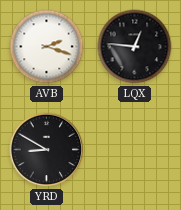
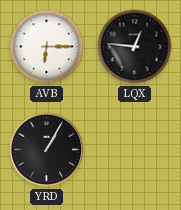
AVB: 2:18 -> 6:15 (47, 47)
YRD: 8:50 -> 1:05 (47, 150)
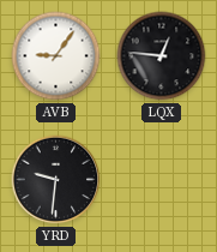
AVB: 6:15 -> 9:06 (56, 56)
YRD: 1:05 -> 9:31 (56, 180)
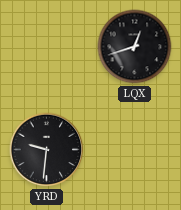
AVB: 9:06 -> none (56, 56)
LQX: 12:46 -> 12:42 (135, 47)
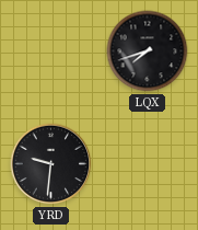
LQX: 12:42 -> 7:42 (148, 51)
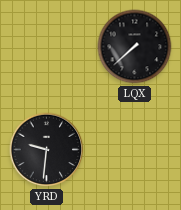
LQX: 7:42 -> 7:38 (135, 47)
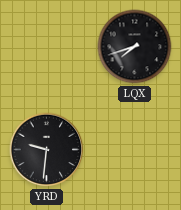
LQX: 7:38 -> 7:42 (135, 47)
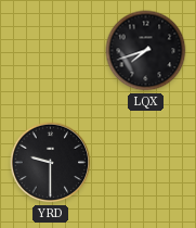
YRD: 9:31 -> 9:30 (51, 163)
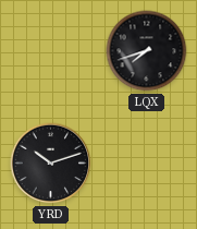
YRD: 9:30 -> 10:12 (51, 164)
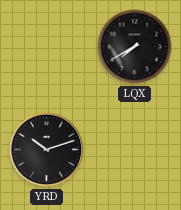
LQX: 7:42 -> 7:40 (135, 47)
